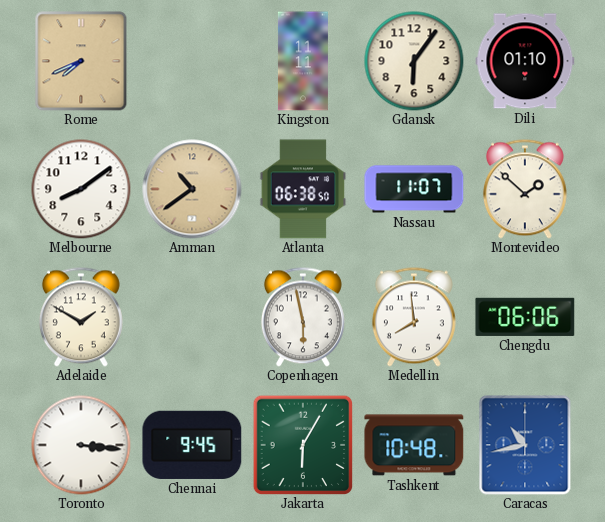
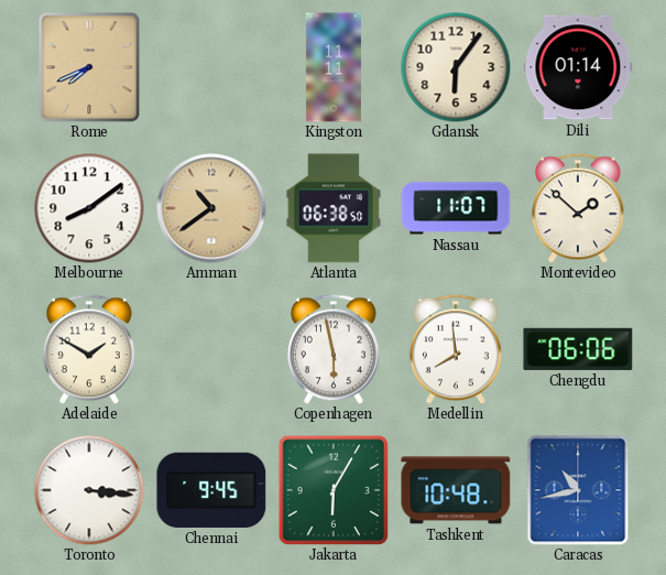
Dili: 01:10 -> 01:14 (578, 67)
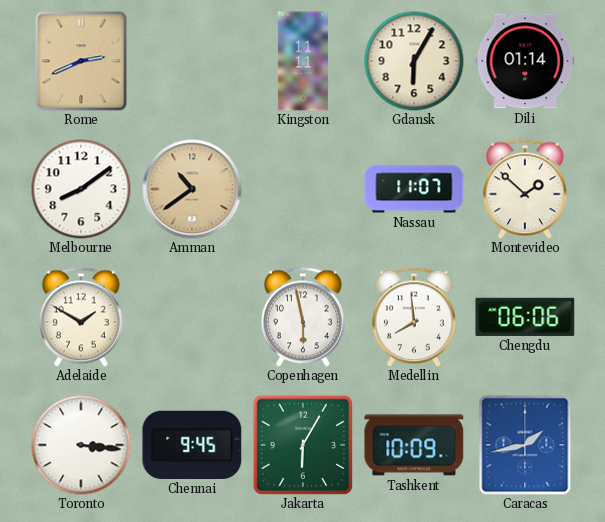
Rome: 7:41 -> 2:41 (81, 61)
Gdansk: 6:06 -> 6:05 (414, 61)
Atlanta: 06:38 -> none (334, 208)
Tashkent: 10:48 -> 10:09 (414, 445)
Caracas: 10:43 -> 1:43 (525, 445)
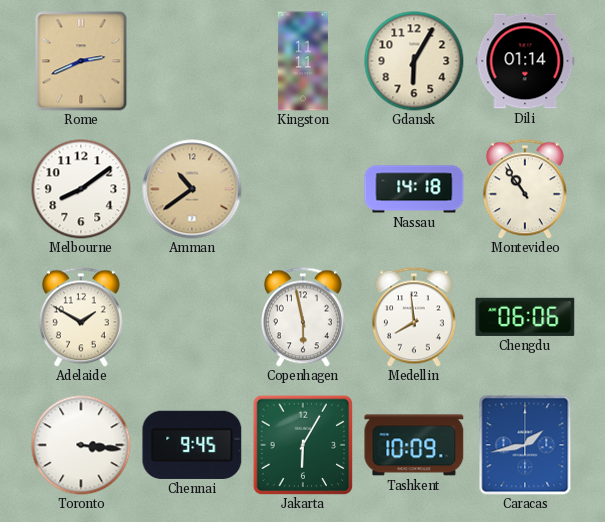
Nassau: 11:07 -> 14:18 (414, 189)
Montevideo: 1:52 -> 10:54 (525, 189)
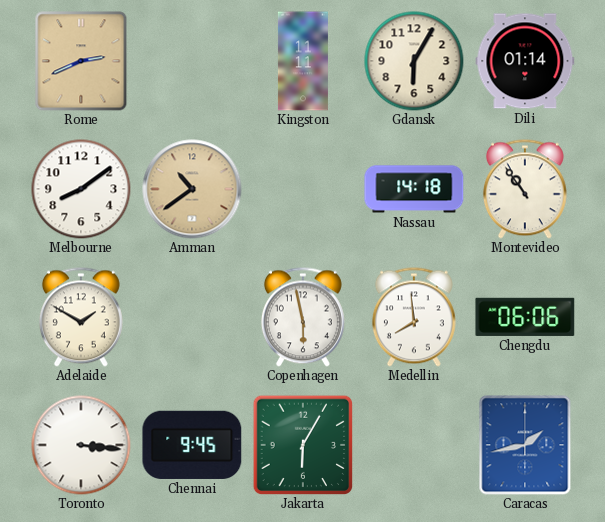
Tashkent: 10:09 -> none (414, 445)
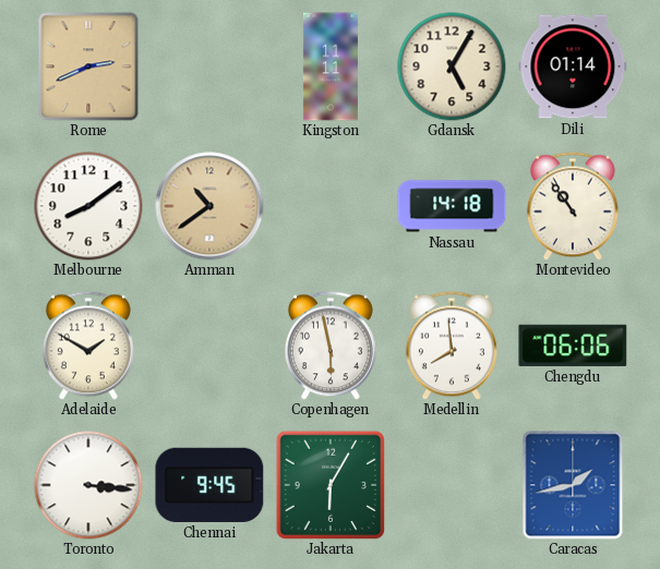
Gdansk: 6:05 -> 5:05 (452, 66)
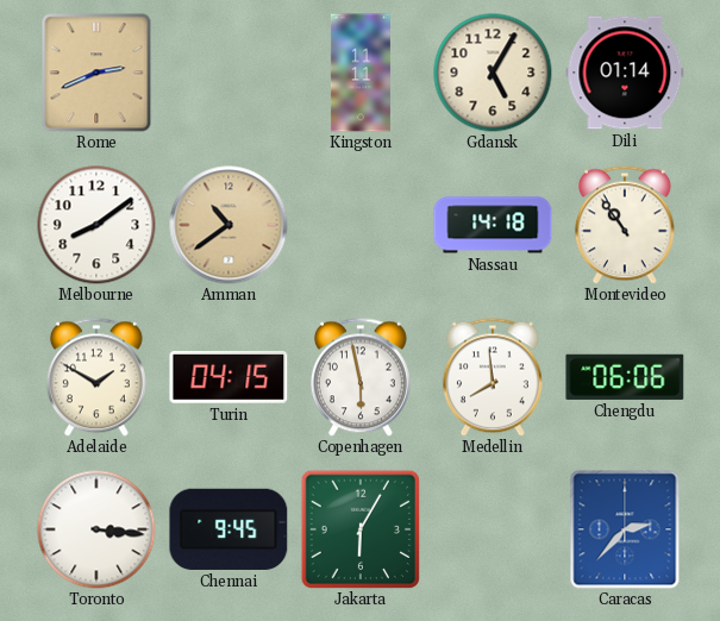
Turin: none -> 04:15 (228, 377)
Caracas: 1:43 -> 2:37 (625, 529)
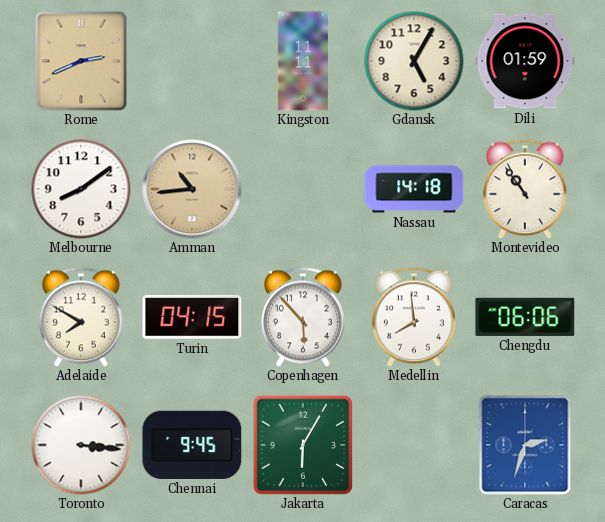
Dili: 01:14 -> 01:59 (525, 61)
Amman: 10:39 -> 10:44 (192, 189)
Adelaide: 1:50 -> 7:50 (81, 317)
Copenhagen: 5:58 -> 5:53 (303, 317)
Caracas: 2:37 -> 2:33 (525, 445)
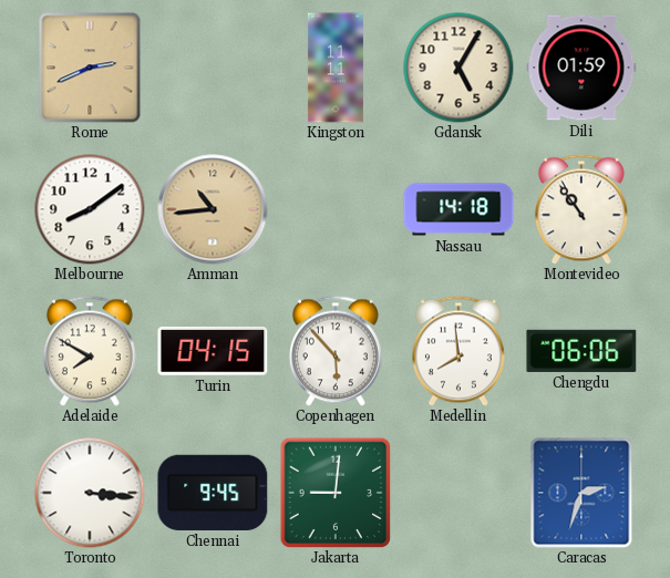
Jakarta: 6:05 -> 9:01 (336, 493)
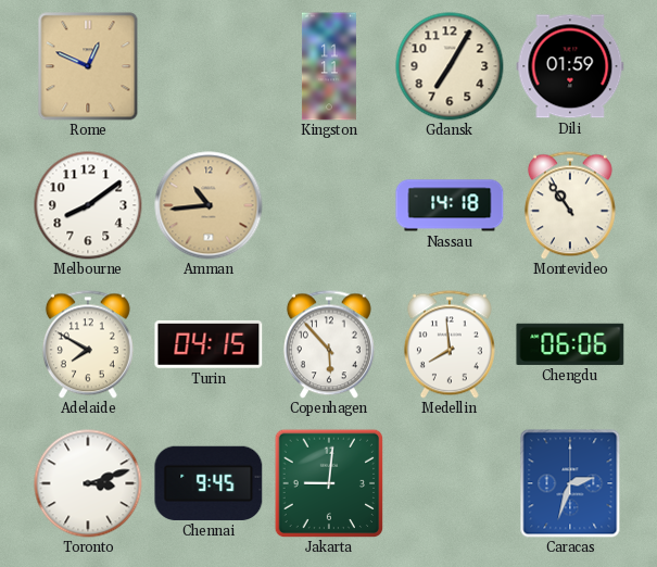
Rome: 2:41 -> 12:49 (88, 66)
Gdansk: 5:05 -> 7:05 (450, 66)
Toronto: 3:16 -> 3:12 (88, 483)
